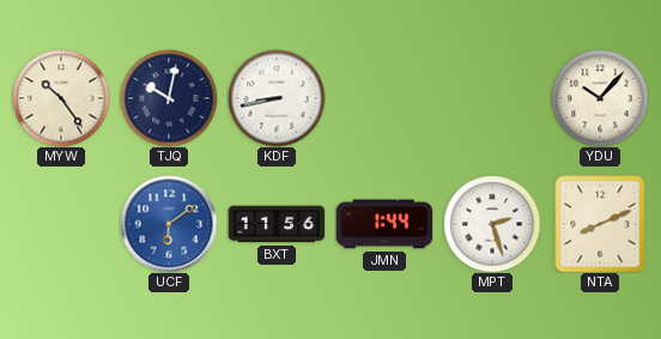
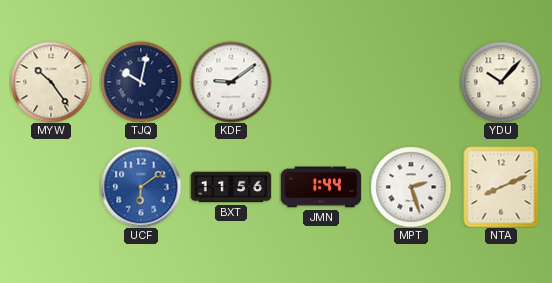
KDF: 8:43 -> 9:09 (231, 82)
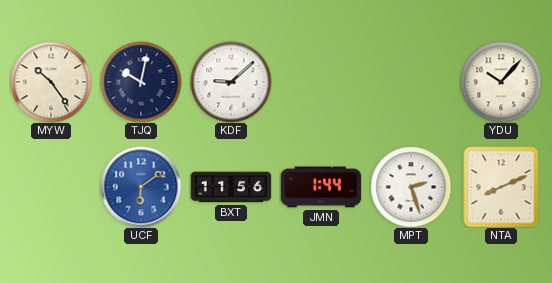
KDF: 9:09 -> 9:08 (231, 82)
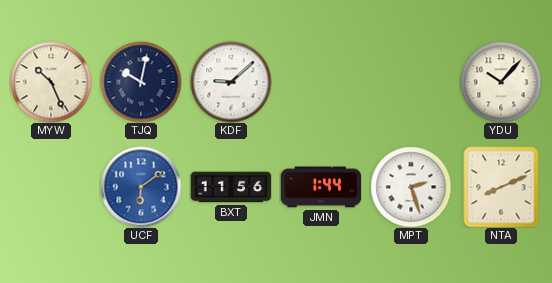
MYW: 10:24 -> 10:26 (51, 82)
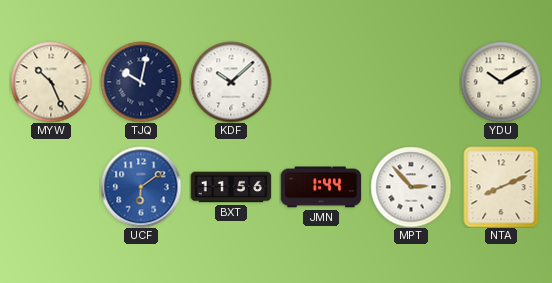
KDF: 9:08 -> 10:08 (231, 82)
YDU: 10:07 -> 10:10 (501, 82)
MPT: 2:27 -> 2:53 (411, 187)
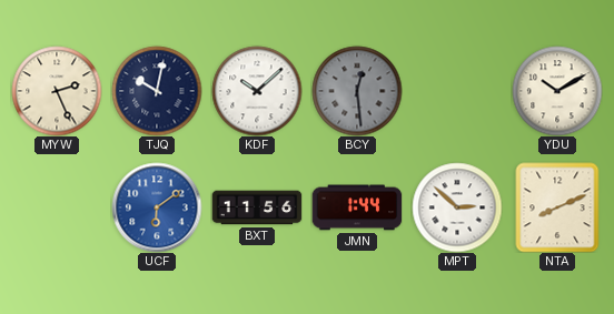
MYW: 10:26 -> 2:26 (57, 91)
BCY: none -> 12:29 (357, 91)
MPT: 2:53 -> 2:52 (457, 207)
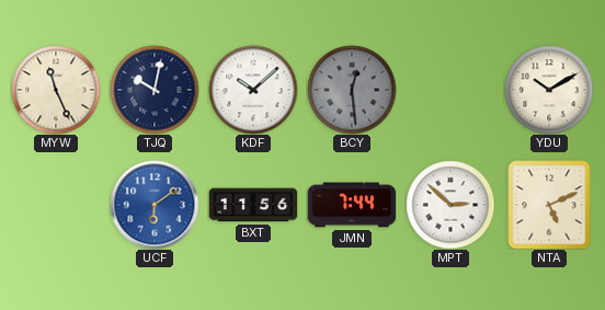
MYW: 2:26 -> 11:26 (56, 90)
JMN: 1:44 -> 7:44 (352, 205)
NTA: 8:11 -> 5:11 (549, 205)
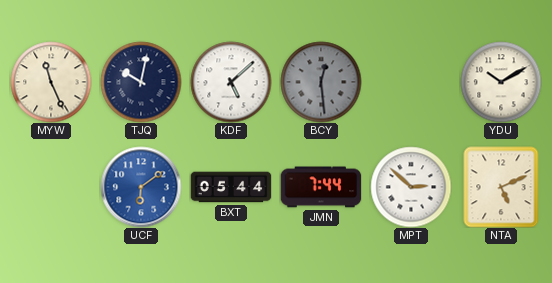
KDF: 10:08 -> 5:08 (231, 82)
BXT: 11:56 -> 05:44 (231, 187)
